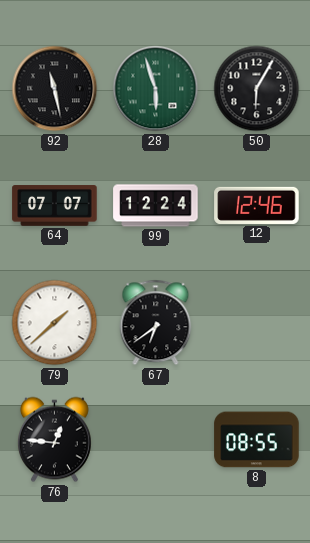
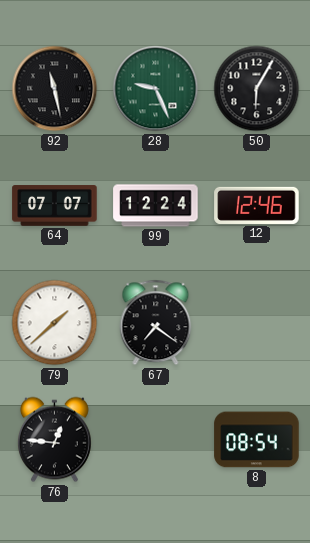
28: 5:57 -> 9:26 (156, 89)
67: 6:39 -> 7:21 (156, 323)
8: 08:55 -> 08:54 (257, 440)
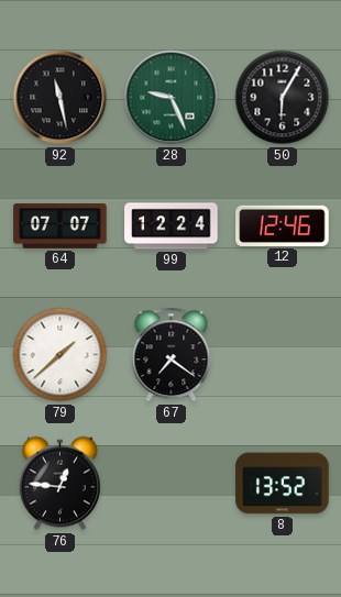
8: 08:54 -> 13:52 (283, 484)
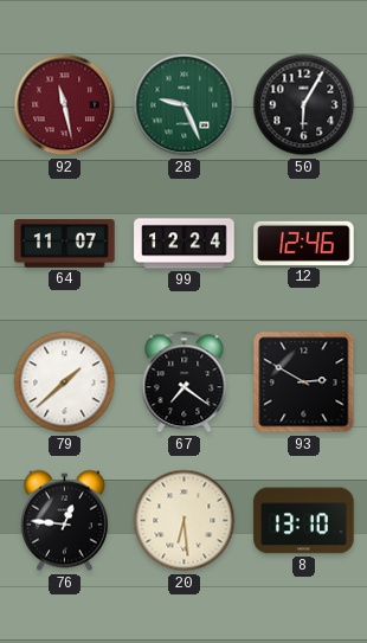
92 dial: black -> burgundy (65, 105)
64: 07:07 -> 11:07 (65, 244)
93: none -> 2:50 (304, 382)
20: none -> 6:29 (185, 521)
8: 13:52 -> 13:10 (304, 521)
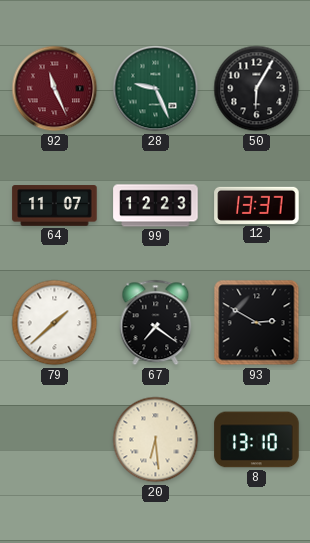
92: 11:28 -> 11:26 (55, 89)
99: 12:24 -> 12:23 (156, 206)
12: 12:46 -> 13:37 (257, 205)
76: 12:46 -> none (64, 521)
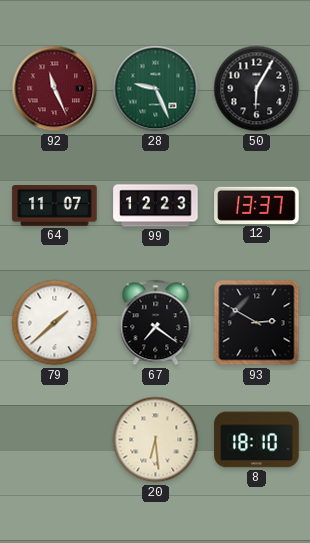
8: 13:10 -> 18:10 (257, 440)
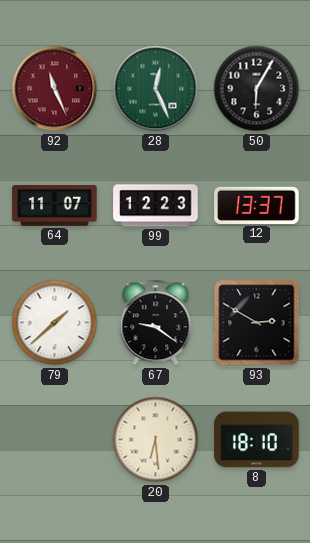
28: 9:26 -> 12:26 (156, 89)
67: 7:21 -> 9:21 (156, 323)
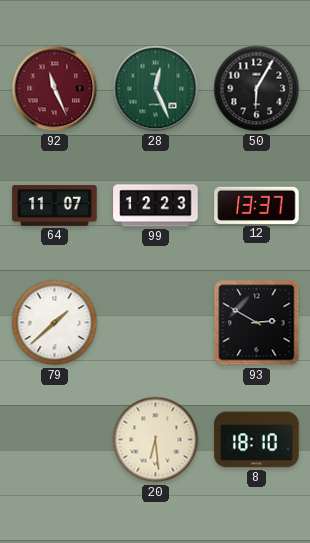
67: 9:21 -> none (156, 323)
